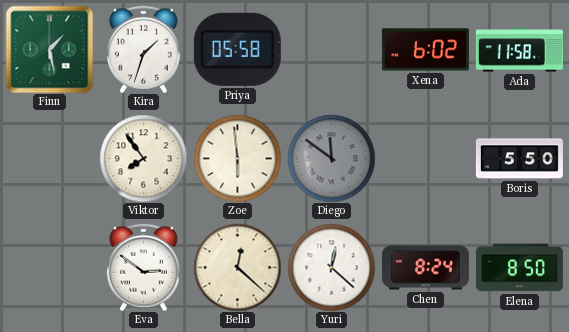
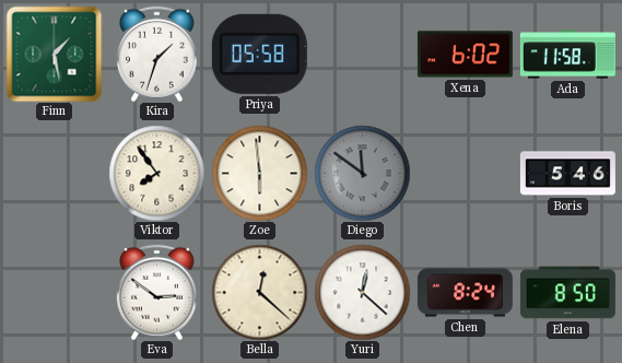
Boris: 5:50 -> 5:46 (567, 174)
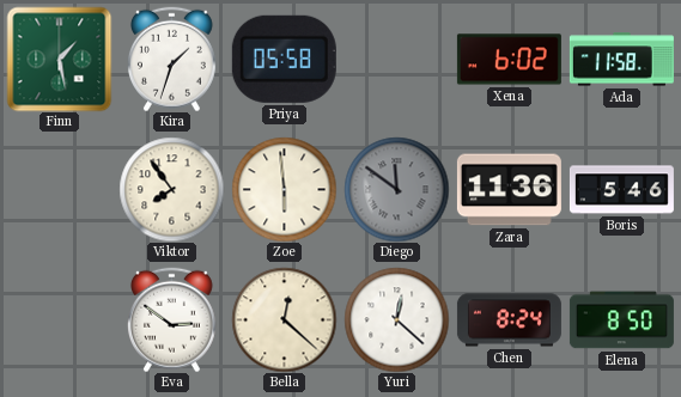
Zara: none -> 11:36 (509, 190)
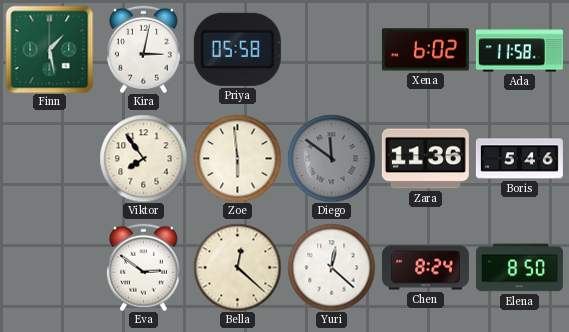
Kira: 1:33 -> 3:02 (143, 49)
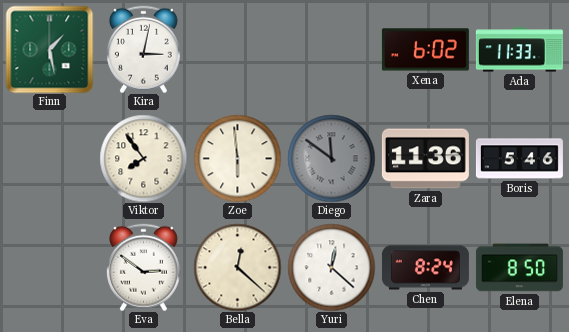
Priya: 05:58 -> none (237, 49)
Ada: 11:58 -> 11:33 (519, 50)
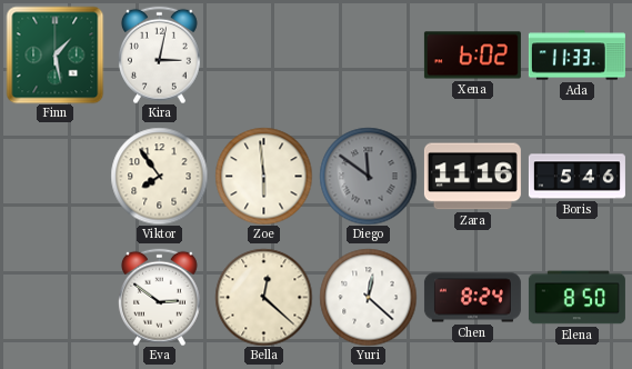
Zara: 11:36 -> 11:16 (472, 177)
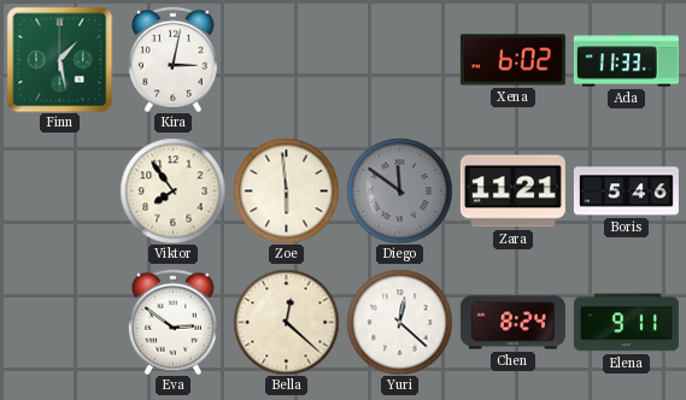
Zara: 11:16 -> 11:21 (512, 192)
Elena: 8:50 -> 9:11 (626, 323)
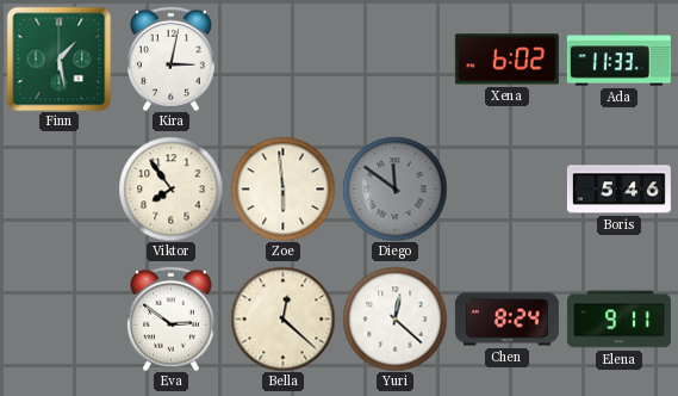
Zara: 11:21 -> none (512, 192)
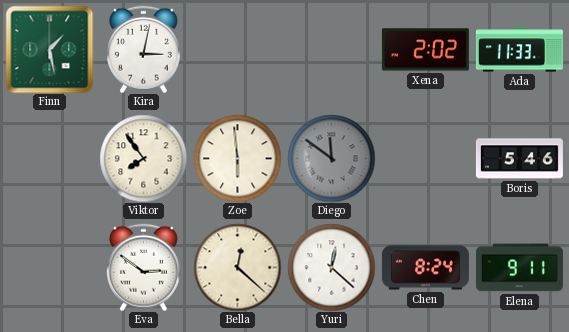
Xena: 6:02 -> 2:02 (425, 50)
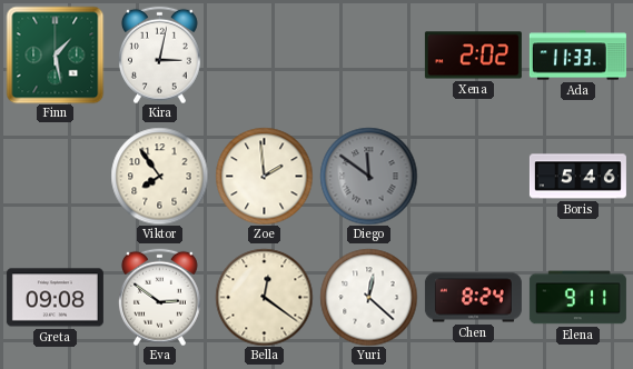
Zoe: 5:59 -> 1:59 (264, 176)
Greta: none -> 09:08 (55, 298)
Bella: 12:22 -> 12:21 (264, 297)
